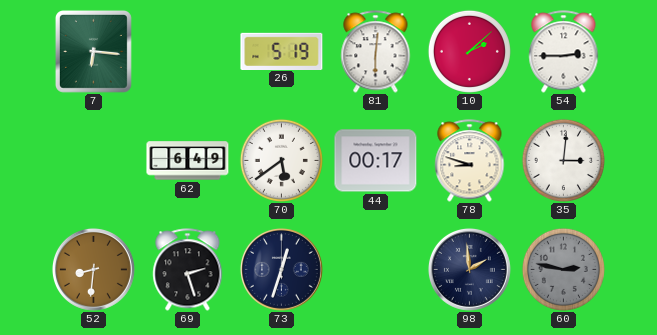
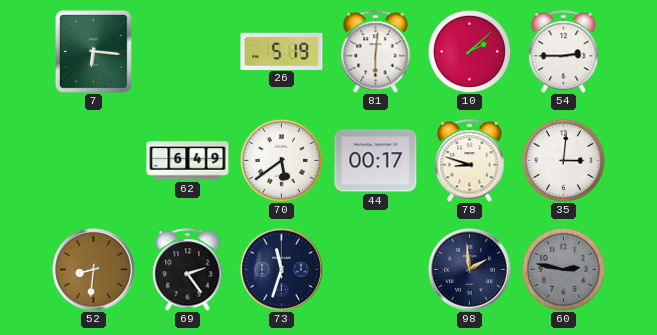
69: 2:27 -> 2:24 (188, 270)
73: 12:33 -> 11:33 (281, 269)
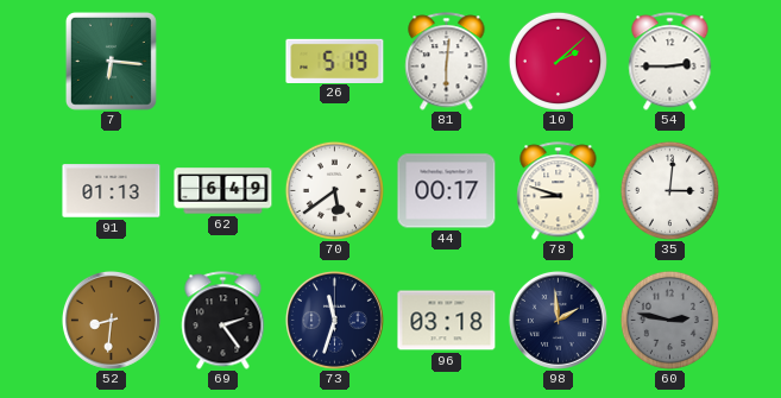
91: none -> 01:13 (112, 191)
96: none -> 03:18 (447, 321)
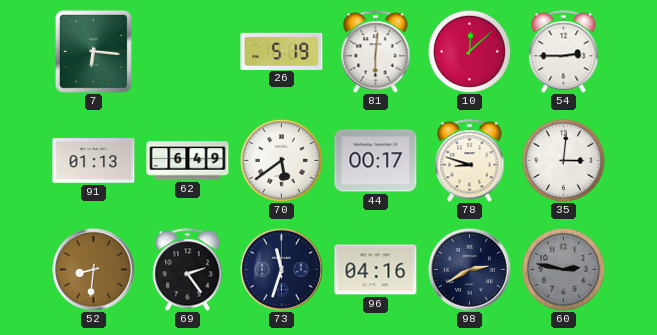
10: 2:08 -> 12:08 (469, 51)
96: 03:18 -> 04:16 (376, 270)
98: 1:59 -> 2:40 (469, 269)
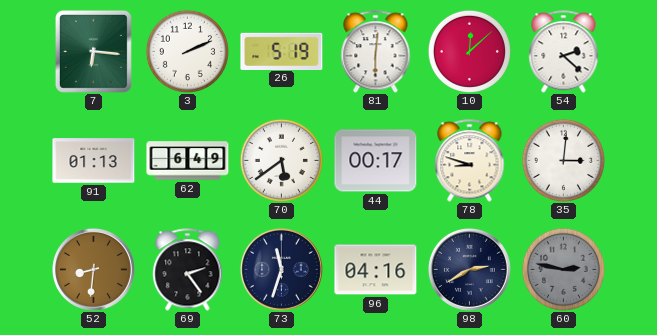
3: none -> 2:11 (187, 51)
54: 2:45 -> 2:22 (564, 52)
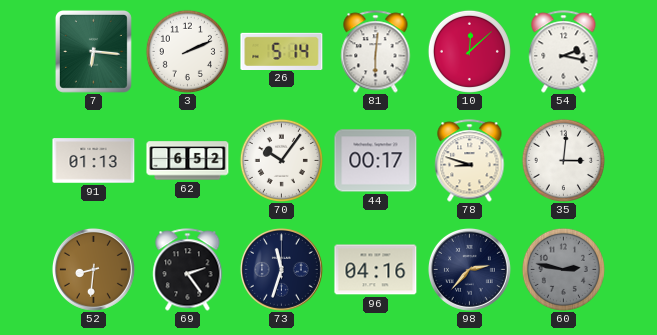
26: 5:19 -> 5:14 (282, 51)
54: 2:22 -> 2:17 (564, 52)
62: 6:49 -> 6:52 (188, 161)
70: 5:39 -> 10:06 (281, 160)
98: 2:40 -> 2:37 (469, 269)
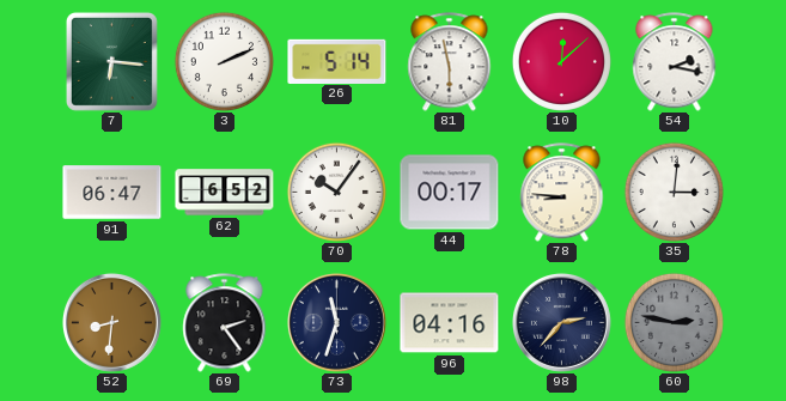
81: 6:01 -> 5:58 (450, 62)
91: 01:13 -> 06:47 (112, 193)
78: 8:48 -> 8:46 (562, 193)
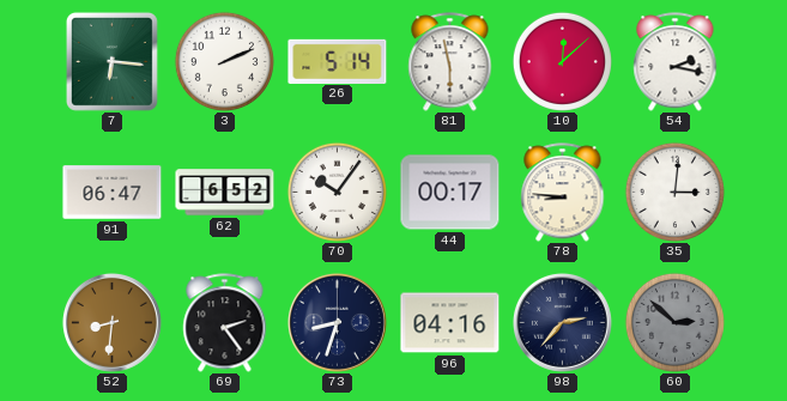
73: 11:33 -> 8:33 (337, 322)
60: 2:47 -> 2:52 (674, 322)
